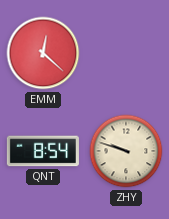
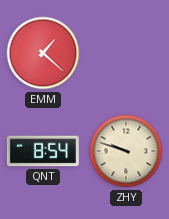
EMM: 12:22 -> 1:22 (43, 53)
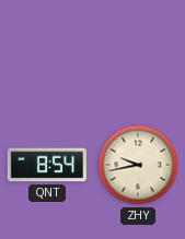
EMM: 1:22 -> none (43, 53)
ZHY: 9:48 -> 9:43 (138, 165)
